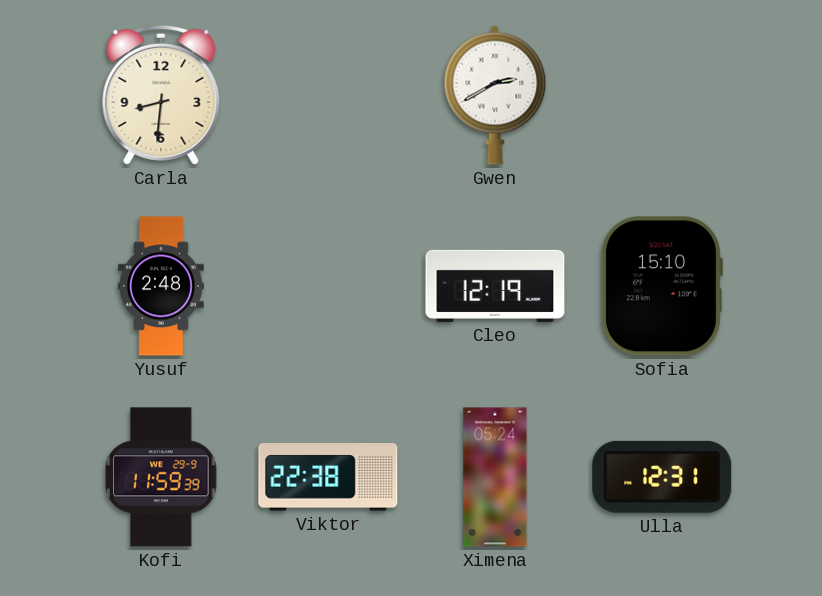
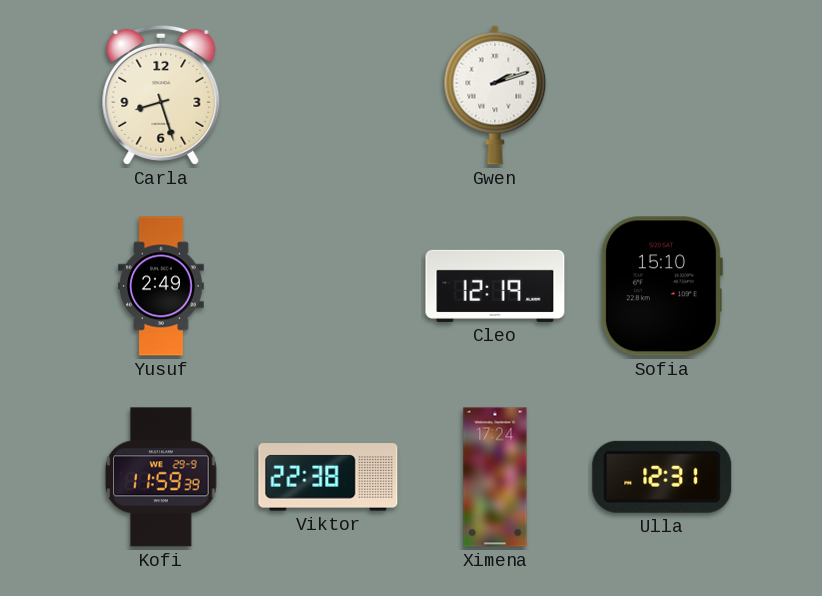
Carla: 8:31 -> 8:27 (161, 95)
Gwen: 2:40 -> 2:12 (495, 95)
Yusuf: 2:48 -> 2:49 (162, 286)
Ximena: 05:24 -> 17:24 (495, 477)
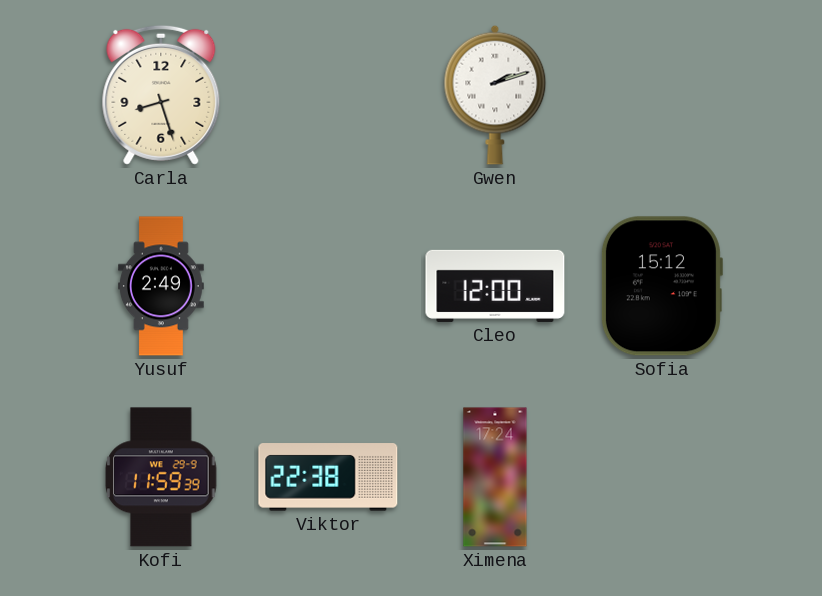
Cleo: 12:19 -> 12:00 (495, 286)
Sofia: 15:10 -> 15:12 (661, 286)
Ulla: 12:31 -> none (662, 477)
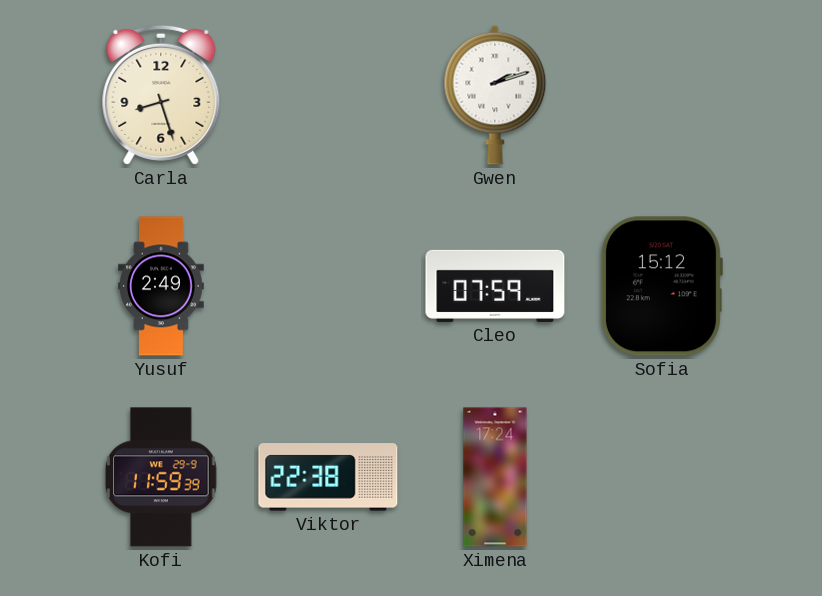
Cleo: 12:00 -> 07:59 (495, 286)
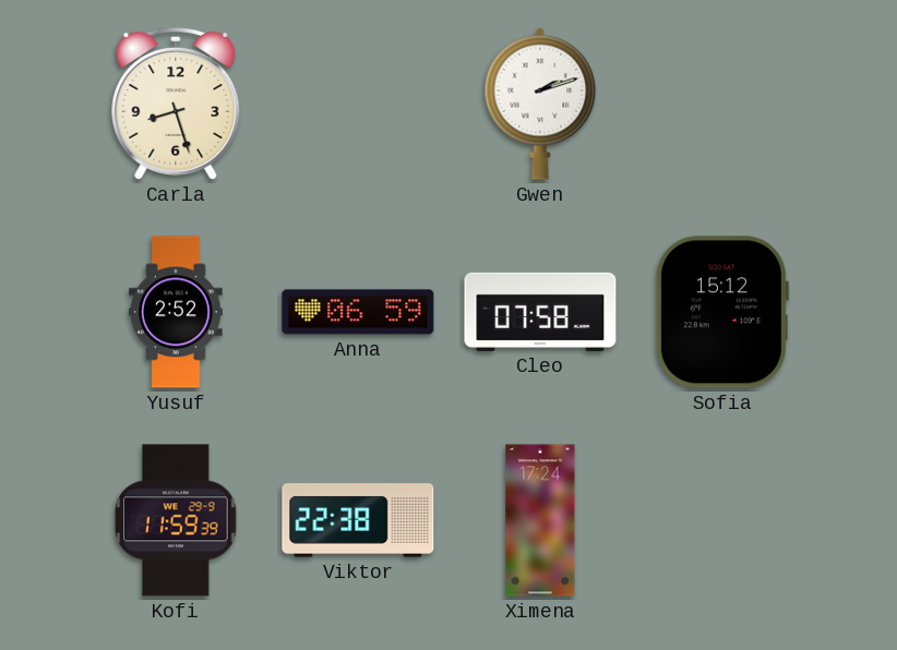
Yusuf: 2:49 -> 2:52 (177, 312)
Anna: none -> 06:59 (358, 312)
Cleo: 07:59 -> 07:58 (540, 312)
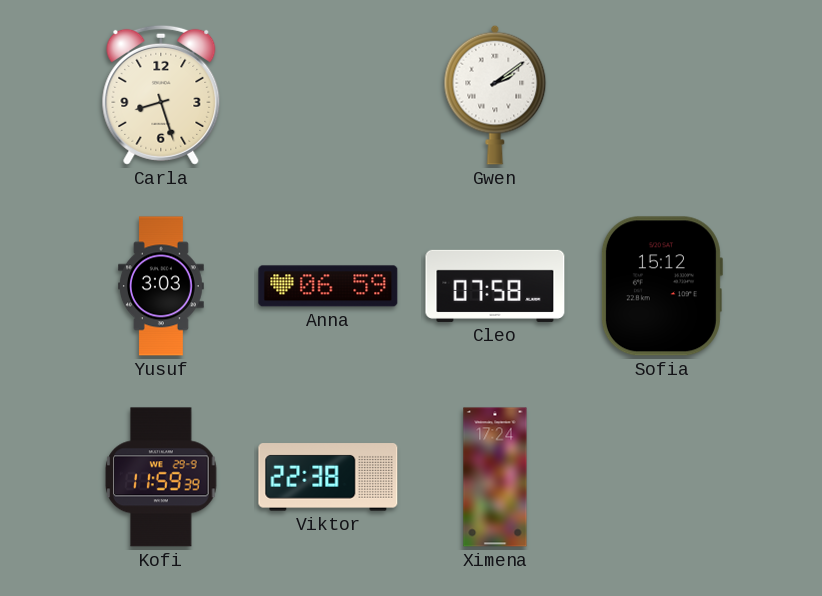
Gwen: 2:12 -> 2:09 (495, 95)
Yusuf: 2:52 -> 3:03 (162, 286)
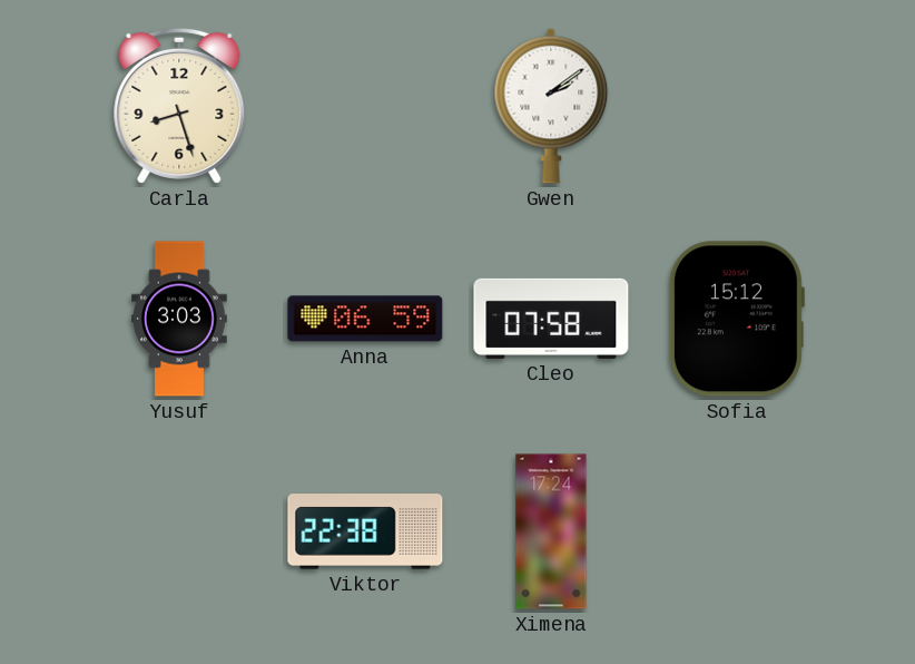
Kofi: 11:59 -> none (161, 477)
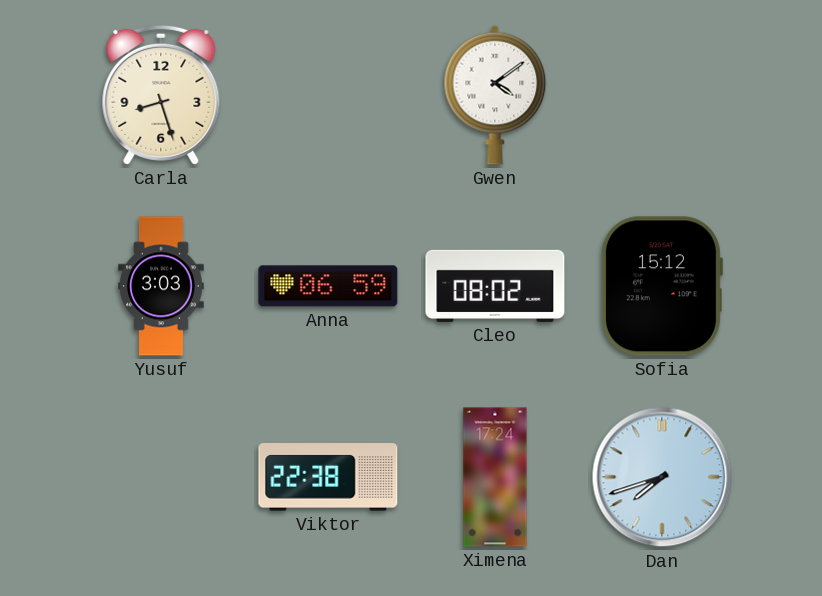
Gwen: 2:09 -> 4:09 (495, 95)
Cleo: 07:58 -> 08:02 (495, 286)
Dan: none -> 7:42 (662, 477)
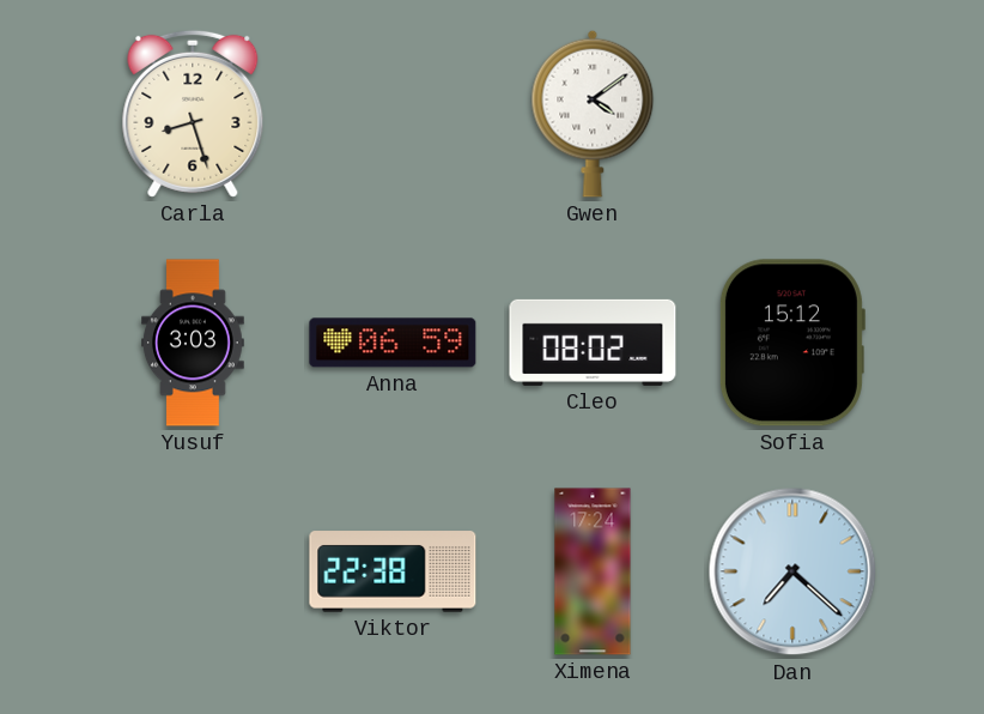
Dan: 7:42 -> 7:22 (792, 571)
